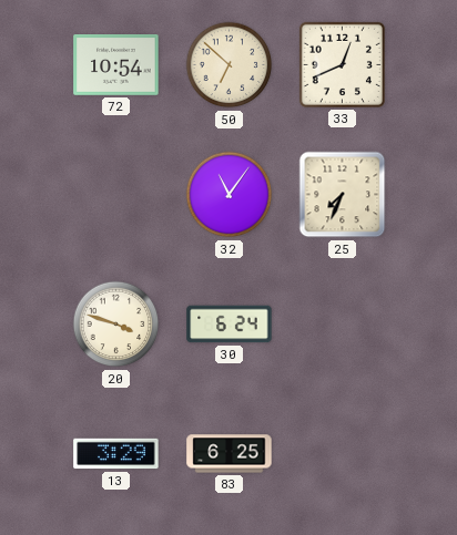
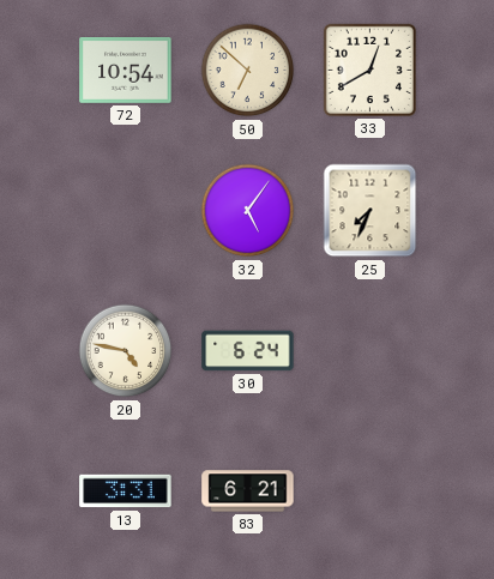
33: 12:41 -> 12:40 (369, 70)
32: 11:06 -> 5:06 (248, 211)
20: 3:48 -> 4:47 (126, 351)
13: 3:29 -> 3:31 (126, 491)
83: 6:25 -> 6:21 (248, 491)
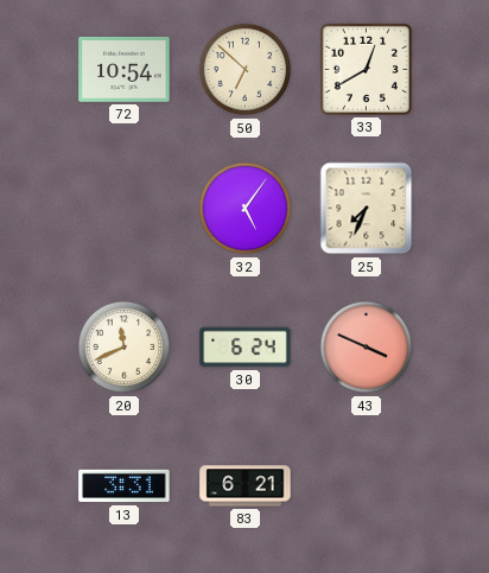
20: 4:47 -> 11:41 (125, 348)
43: none -> 3:49 (367, 348)
